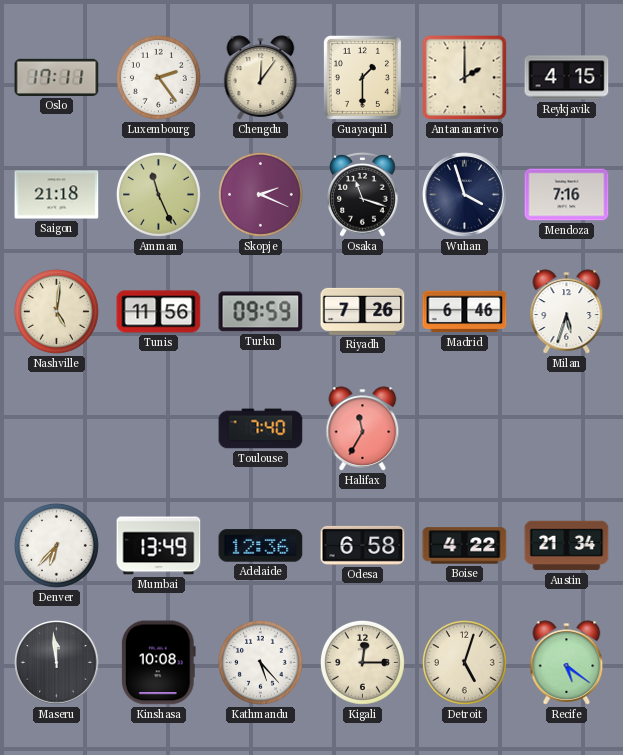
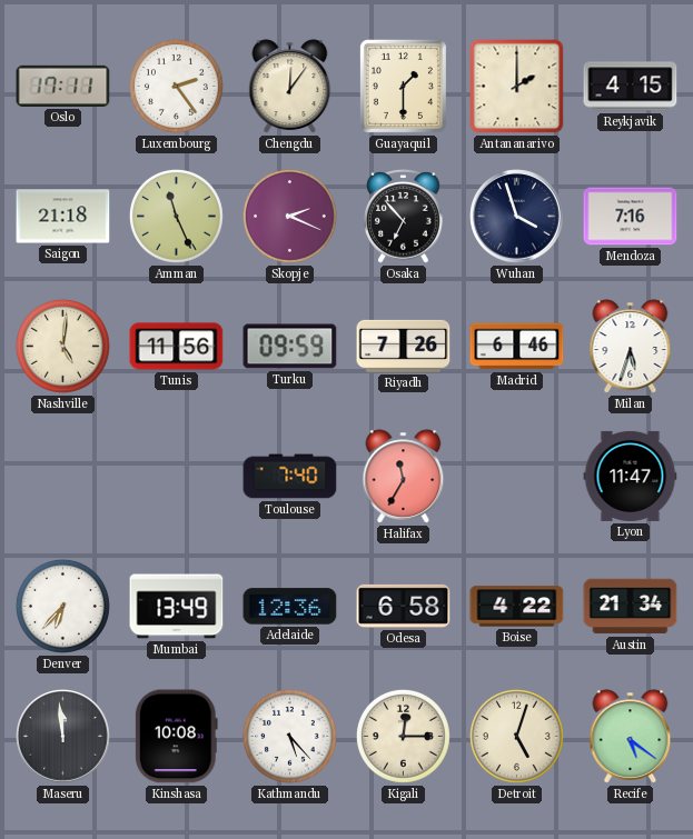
Osaka: 11:18 -> 6:53 (404, 216)
Lyon: none -> 11:47 (631, 476)
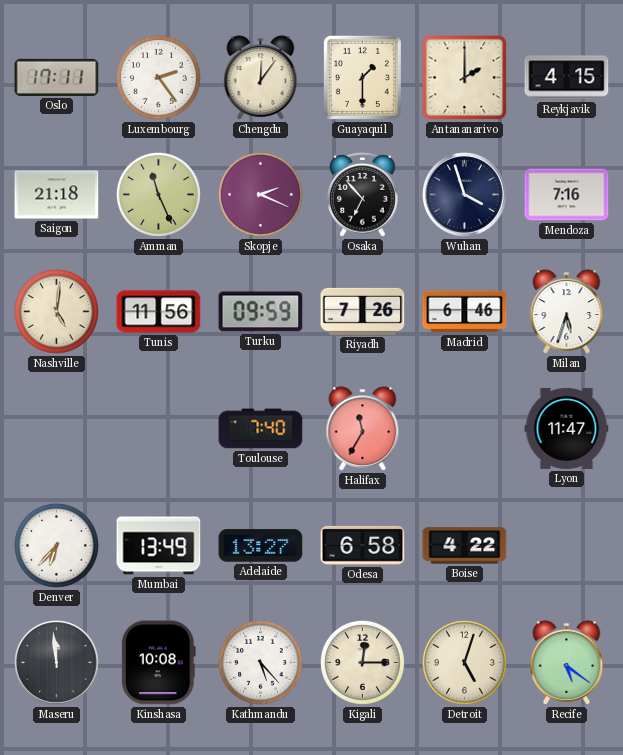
Adelaide: 12:36 -> 13:27 (261, 546)
Austin: 21:34 -> none (631, 607)
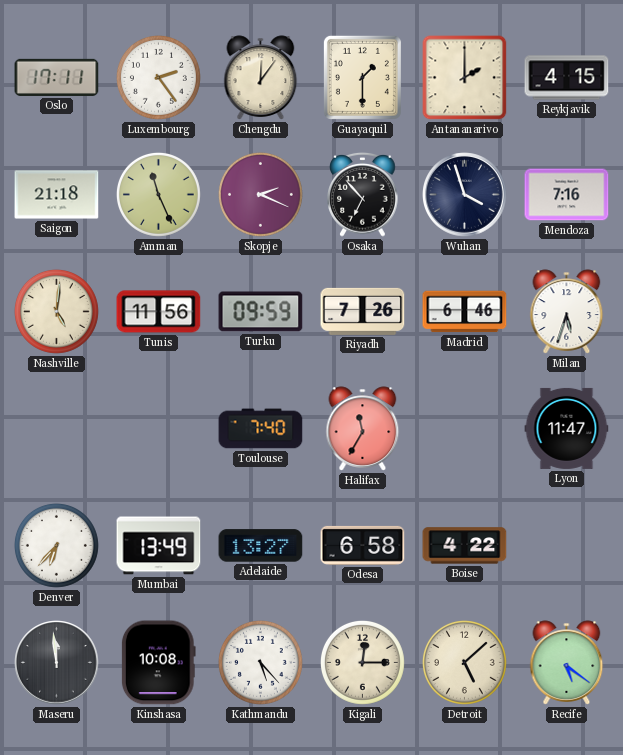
Detroit: 5:03 -> 5:08 (464, 662)
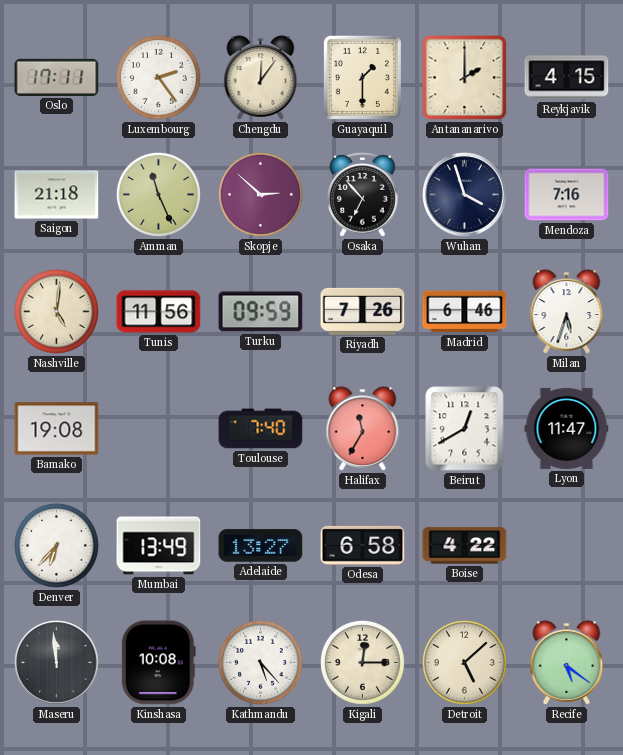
Skopje: 2:19 -> 2:52 (260, 194)
Bamako: none -> 19:08 (57, 429)
Beirut: none -> 12:40 (465, 429)
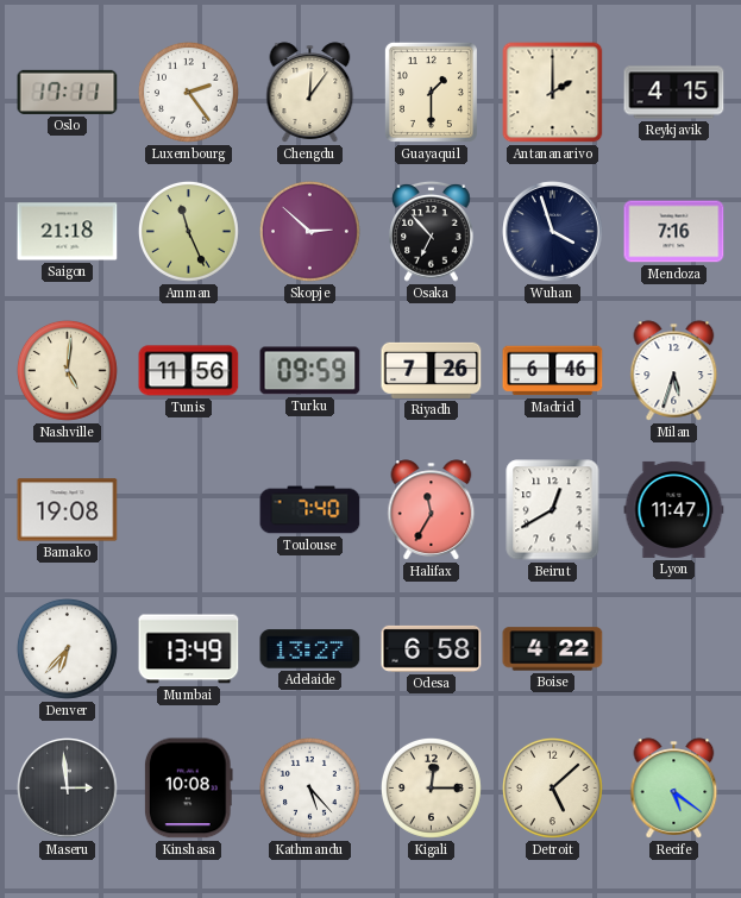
Maseru: 11:59 -> 2:59 (68, 789)
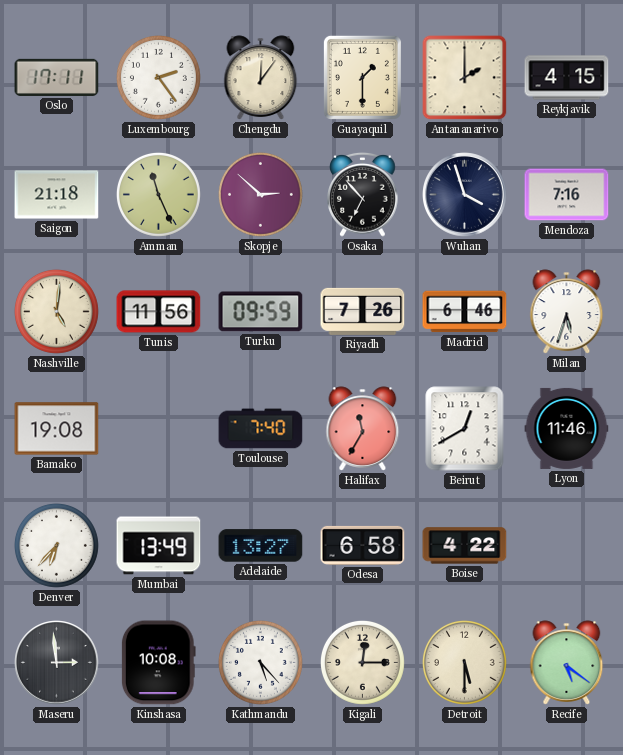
Lyon: 11:47 -> 11:46 (567, 428)
Detroit: 5:08 -> 5:30 (464, 662)
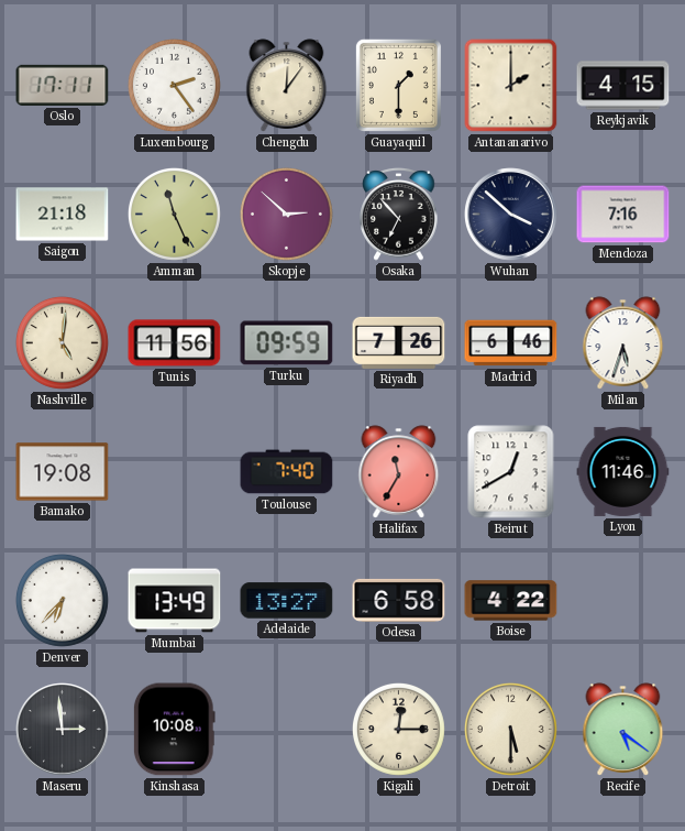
Wuhan: 3:57 -> 3:52 (511, 215)
Kathmandu: 5:23 -> none (260, 662)
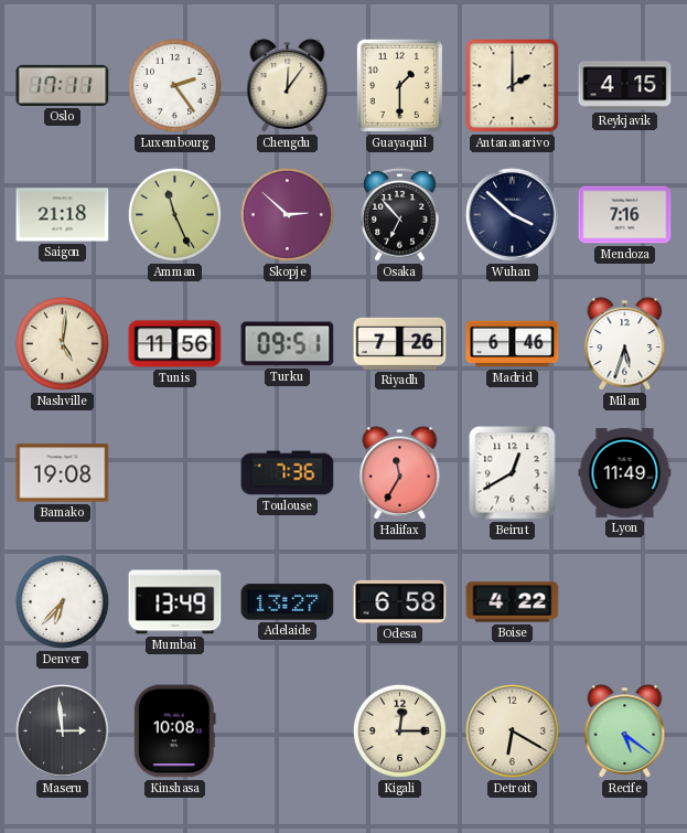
Turku: 09:59 -> 09:51 (288, 344)
Toulouse: 7:40 -> 7:36 (288, 473)
Lyon: 11:46 -> 11:49 (625, 472)
Detroit: 5:30 -> 6:20 (512, 730)
